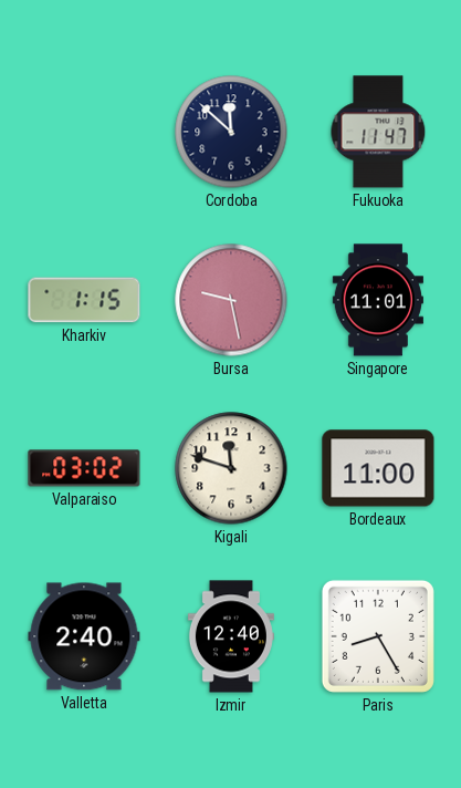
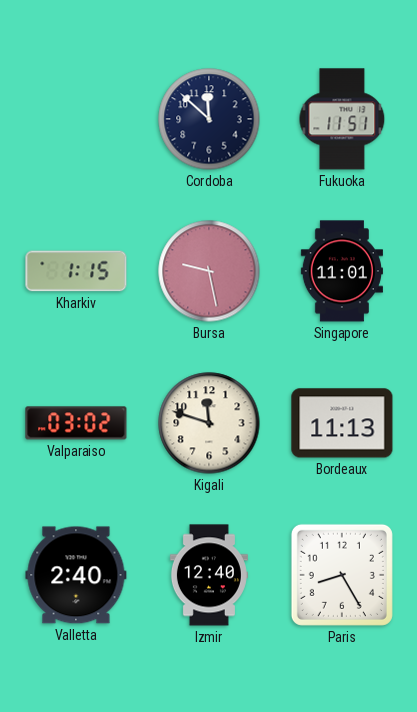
Fukuoka: 11:47 -> 11:51 (342, 119)
Bordeaux: 11:00 -> 11:13 (342, 423)
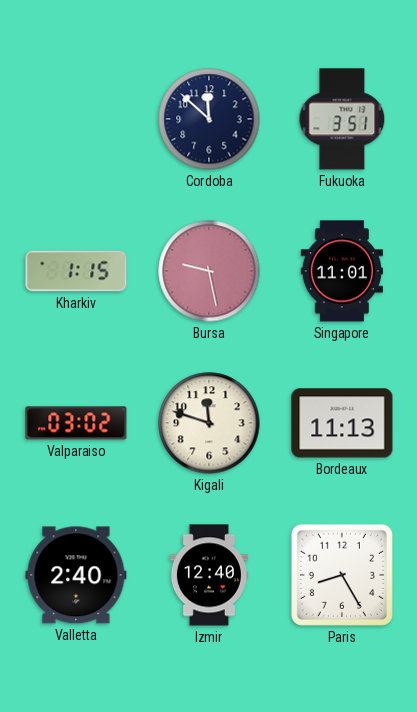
Fukuoka: 11:51 -> 3:51 (342, 119)
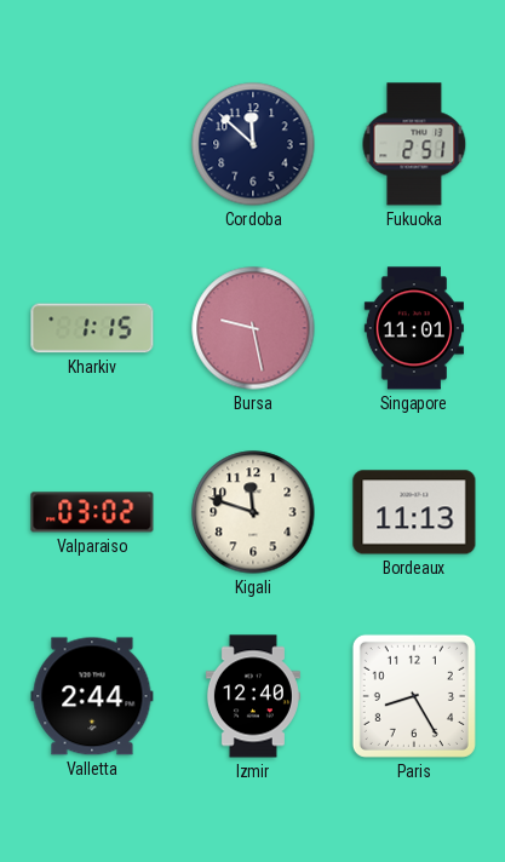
Fukuoka: 3:51 -> 2:51 (414, 144)
Valletta: 2:40 -> 2:44 (92, 696)
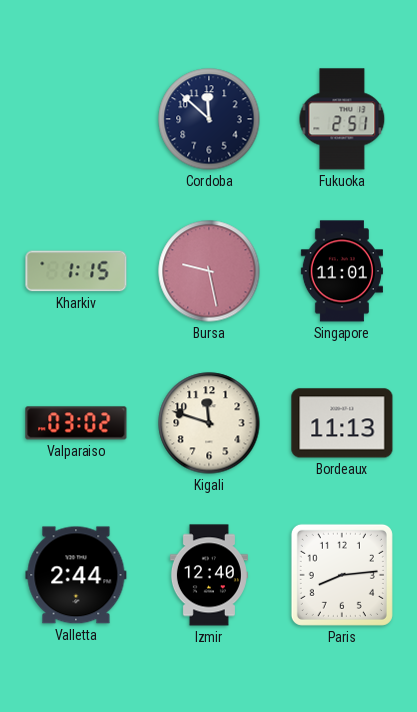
Paris: 8:25 -> 8:14 (342, 575)
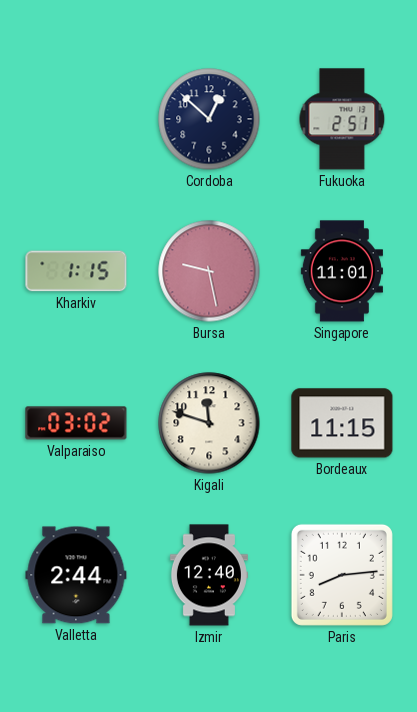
Cordoba: 11:52 -> 12:52 (209, 119)
Bordeaux: 11:13 -> 11:15 (342, 423)
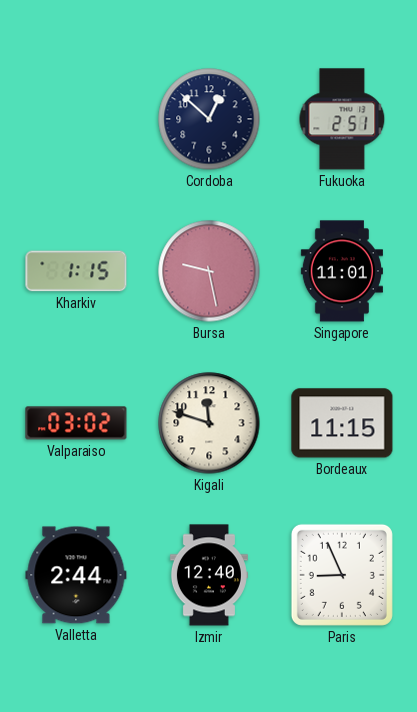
Paris: 8:14 -> 8:56 (342, 575)
